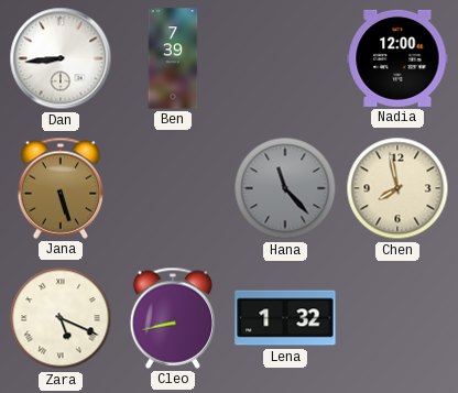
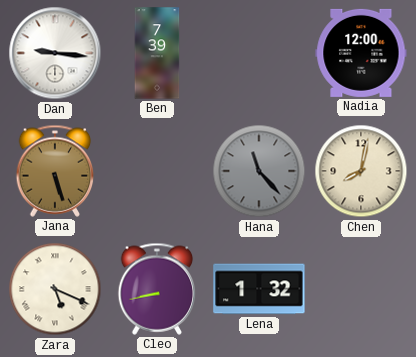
Dan: 8:44 -> 9:16 (55, 53)
Chen: 7:58 -> 8:02 (361, 171)
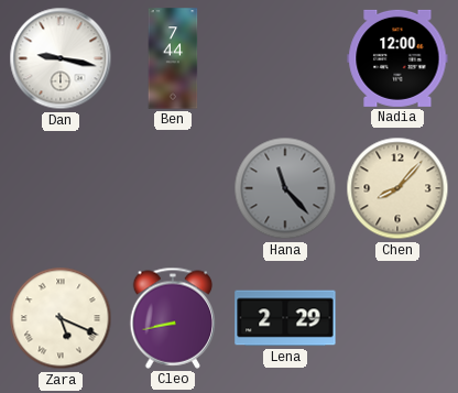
Dan: 9:16 -> 9:17 (61, 58)
Ben: 7:39 -> 7:44 (173, 58)
Jana: 5:27 -> none (55, 171)
Chen: 8:02 -> 8:07 (397, 188)
Lena: 1:32 -> 2:29 (285, 318)
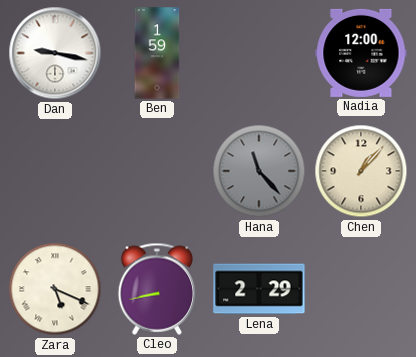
Ben: 7:44 -> 1:59 (157, 53)
Chen: 8:07 -> 1:07 (361, 171)
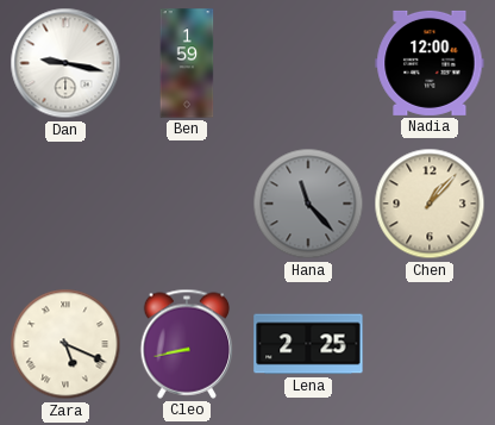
Lena: 2:29 -> 2:25 (308, 344)
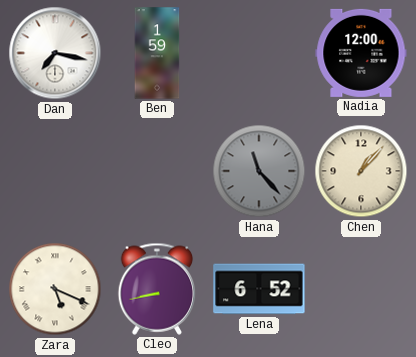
Dan: 9:17 -> 7:17 (55, 53)
Lena: 2:25 -> 6:52 (259, 289)
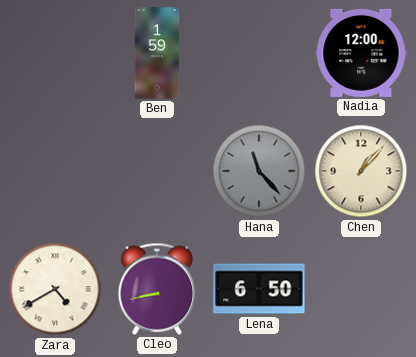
Dan: 7:17 -> none (55, 53)
Zara: 5:19 -> 4:40 (55, 289)
Lena: 6:52 -> 6:50 (259, 289)
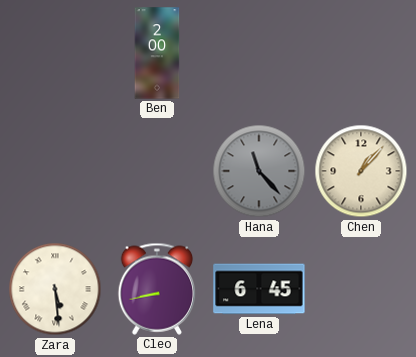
Ben: 1:59 -> 2:00 (157, 53)
Nadia: 12:00 -> none (361, 53)
Zara: 4:40 -> 5:29 (55, 289)
Lena: 6:50 -> 6:45 (259, 289)
